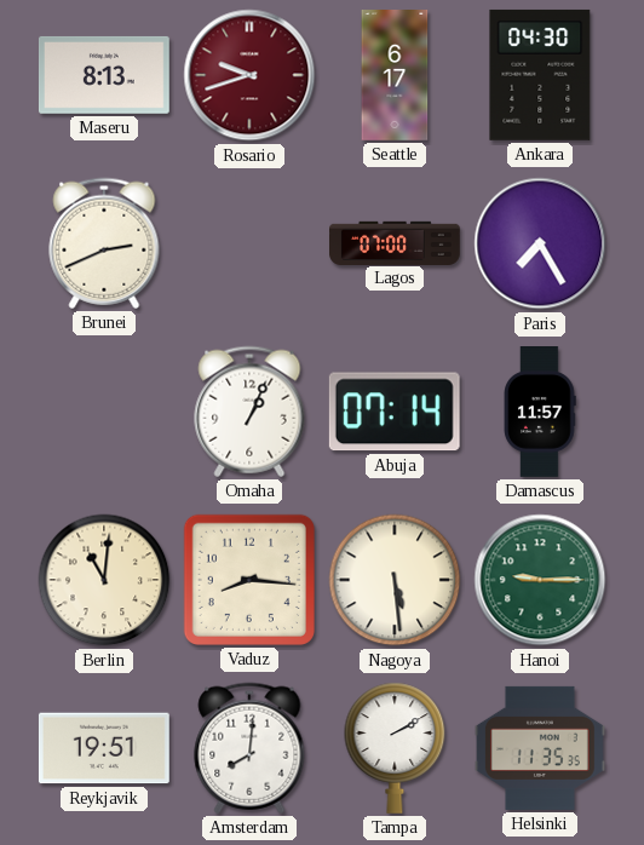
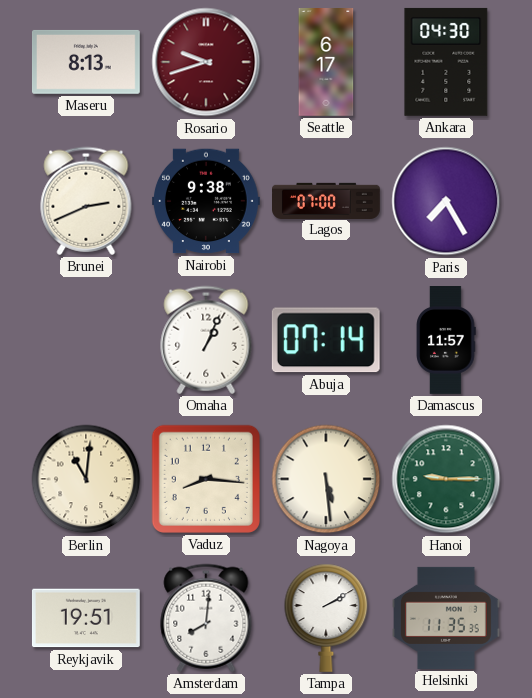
Nairobi: none -> 9:38 (207, 201)
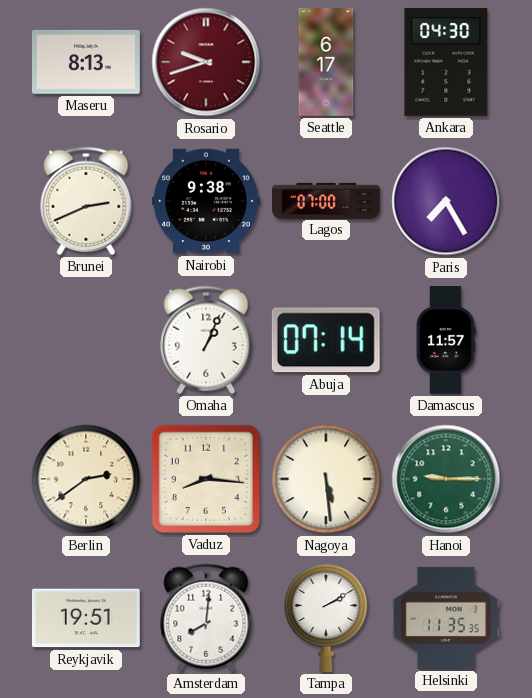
Berlin: 11:01 -> 2:39 (86, 479)
